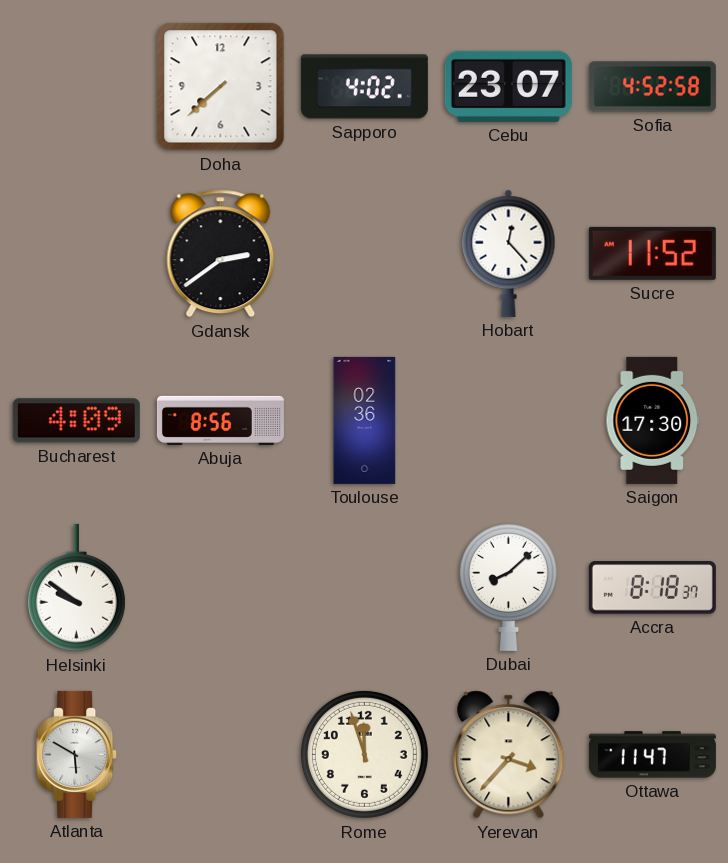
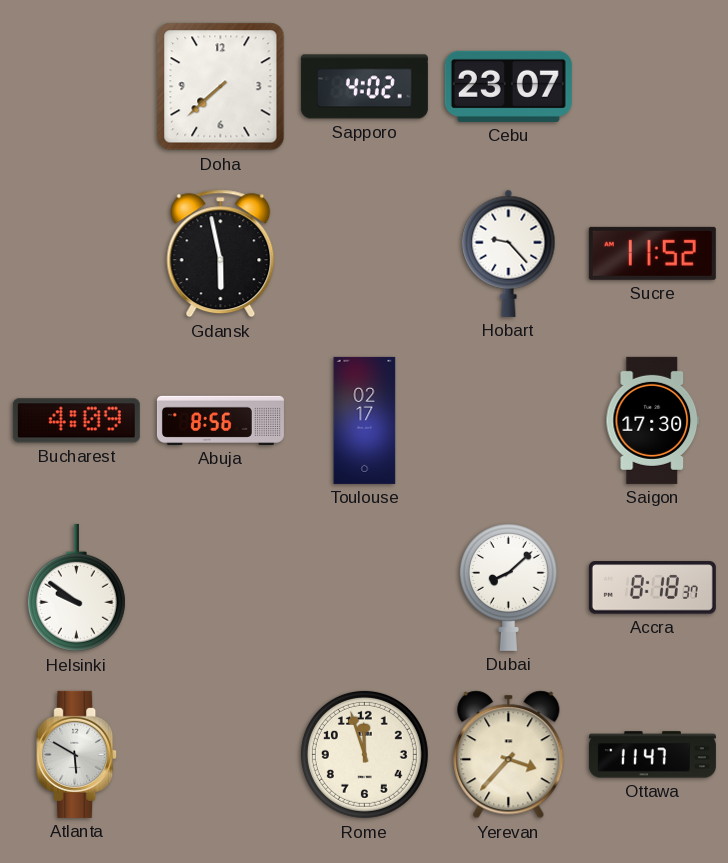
Sofia: 4:52 -> none (652, 87)
Gdansk: 2:39 -> 5:58 (221, 254)
Hobart: 12:23 -> 9:23 (509, 253)
Toulouse: 02:36 -> 02:17 (365, 420)
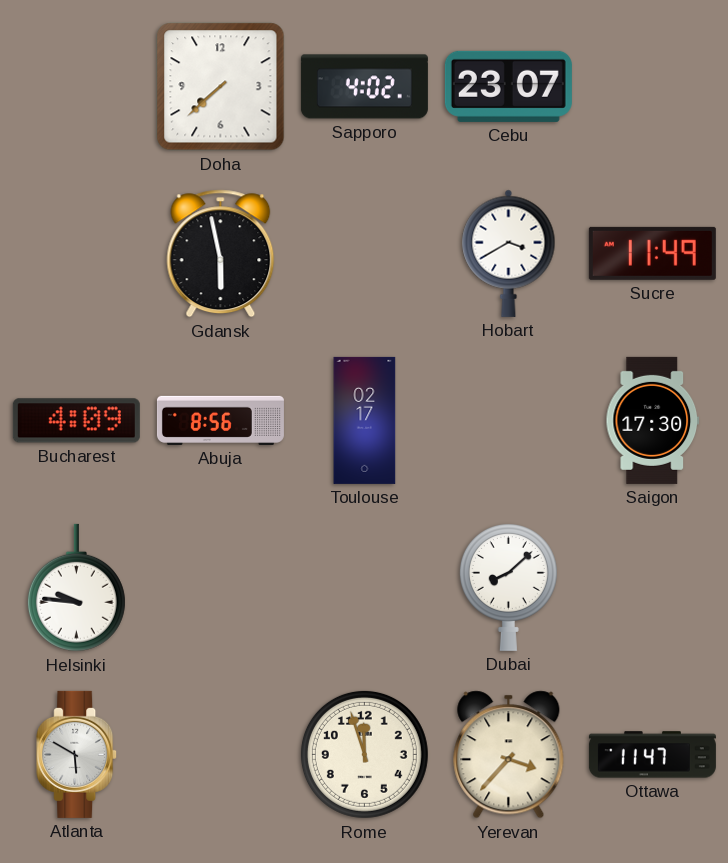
Hobart: 9:23 -> 3:40 (509, 253)
Sucre: 11:52 -> 11:49 (652, 253)
Helsinki: 9:51 -> 9:46 (76, 588)
Accra: 8:18 -> none (652, 588)
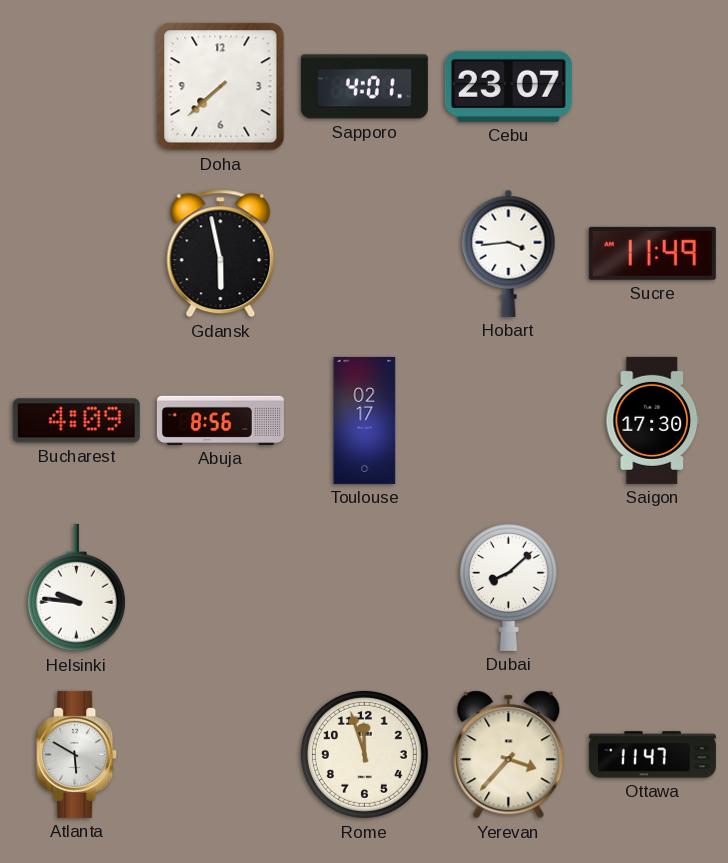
Sapporo: 4:02 -> 4:01 (364, 87)
Hobart: 3:40 -> 3:44 (509, 253)
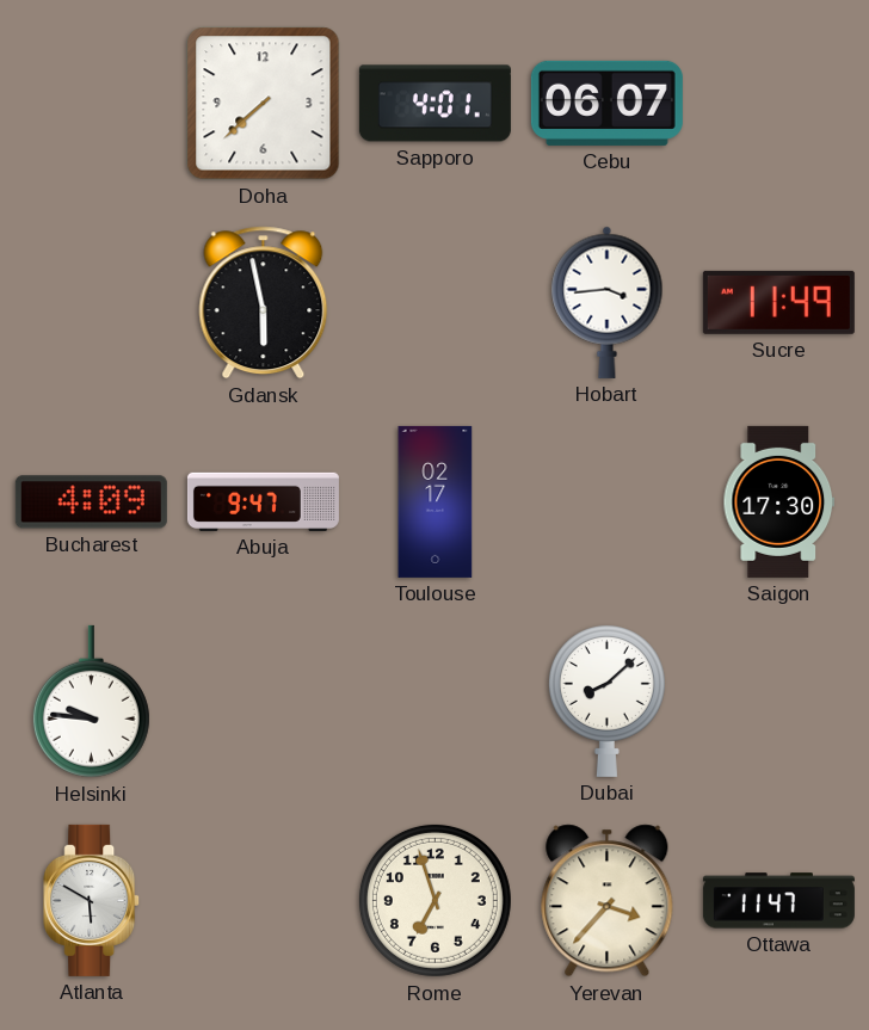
Cebu: 23:07 -> 06:07 (606, 103)
Abuja: 8:56 -> 9:47 (263, 501)
Rome: 11:57 -> 6:57 (434, 900)
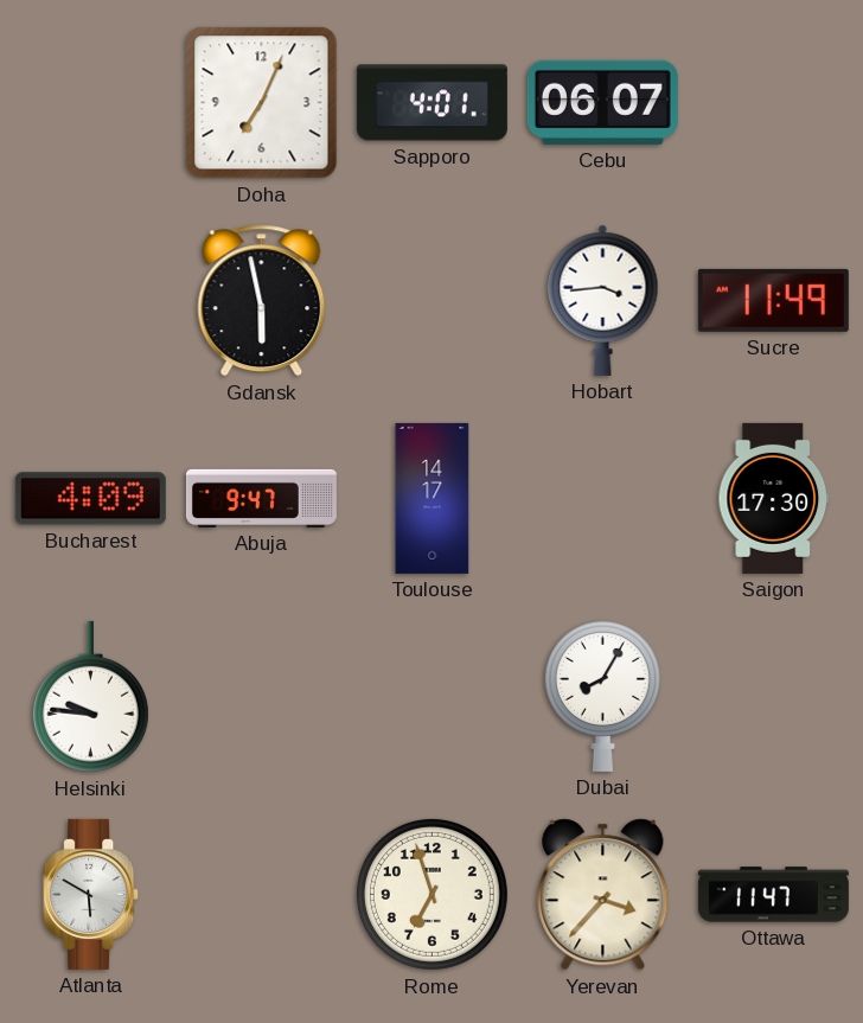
Doha: 7:38 -> 7:04 (262, 103)
Toulouse: 02:17 -> 14:17 (433, 498)
Dubai: 8:08 -> 8:05 (602, 696)
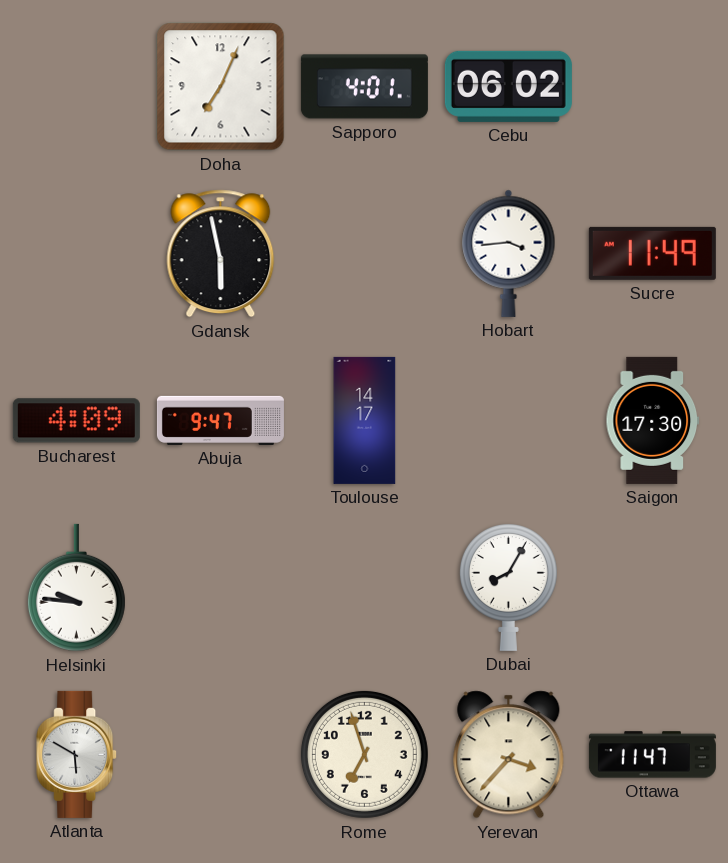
Cebu: 06:07 -> 06:02 (508, 86)
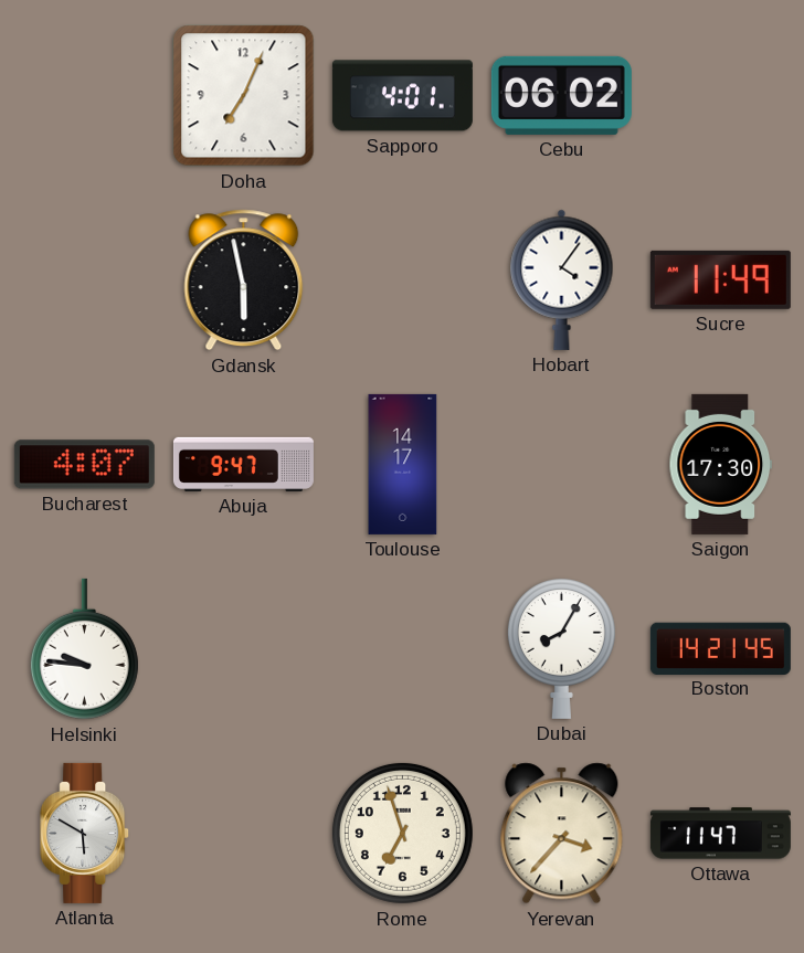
Hobart: 3:44 -> 4:06 (562, 279)
Bucharest: 4:09 -> 4:07 (84, 465)
Boston: none -> 14:21 (720, 648)
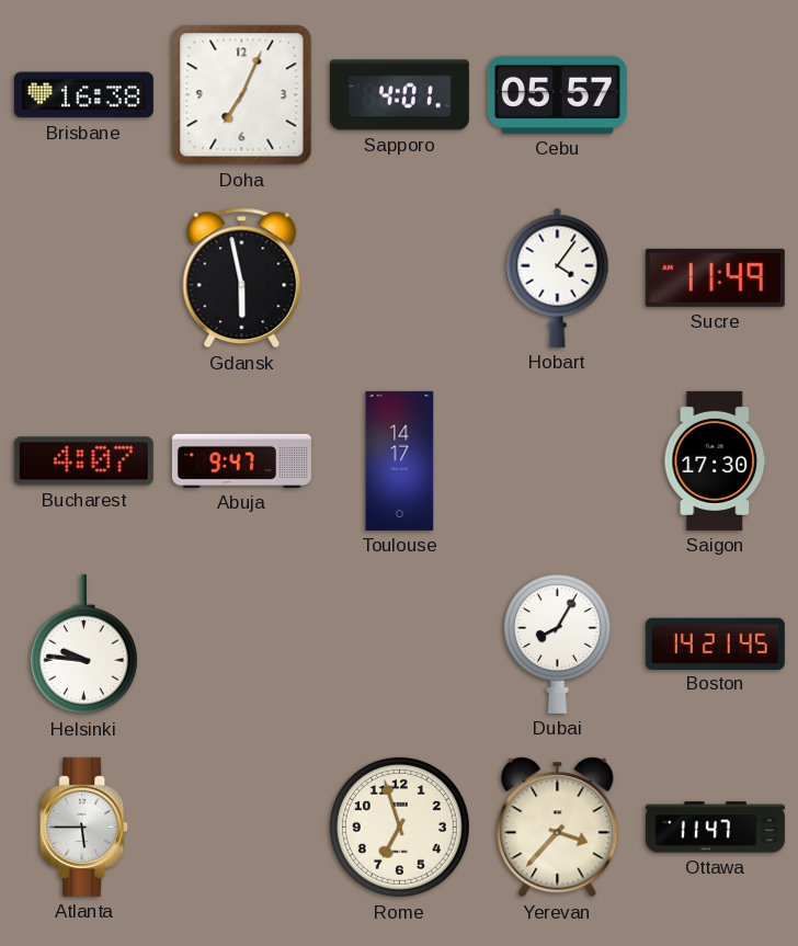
Brisbane: none -> 16:38 (83, 95)
Cebu: 06:02 -> 05:57 (557, 94)
Atlanta: 5:50 -> 5:45 (84, 827)
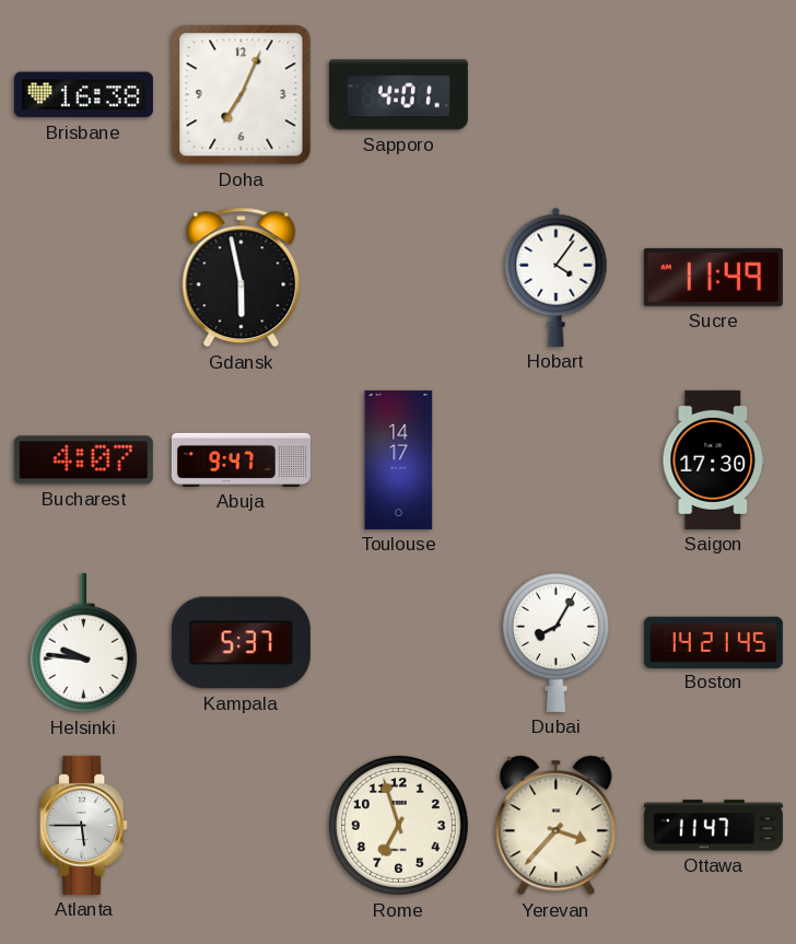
Cebu: 05:57 -> none (557, 94)
Kampala: none -> 5:37 (241, 643)
